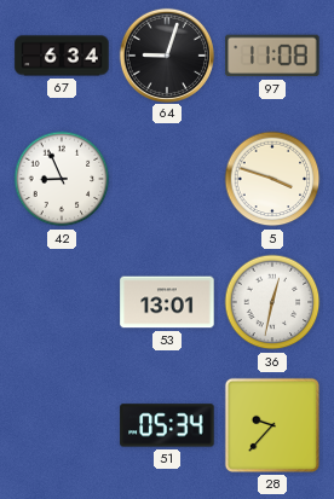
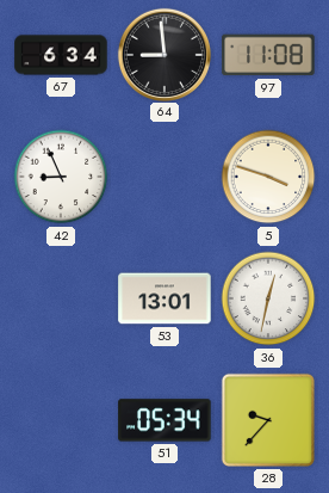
64: 9:03 -> 8:59 (163, 54)
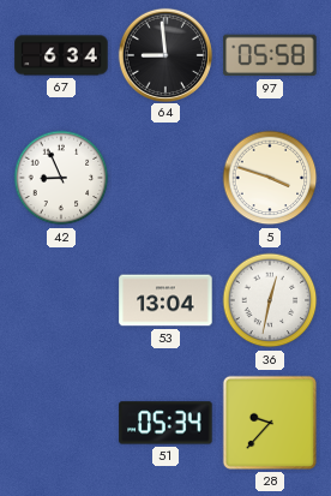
97: 11:08 -> 05:58 (270, 55)
53: 13:01 -> 13:04 (165, 300)
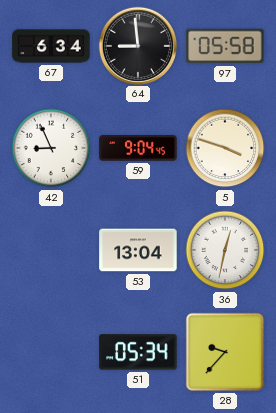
59: none -> 9:04 (138, 148)
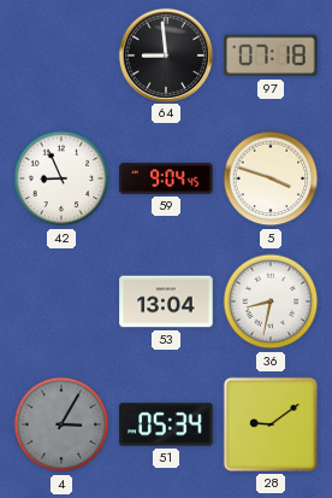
67: 6:34 -> none (51, 46)
97: 05:58 -> 07:18 (271, 55)
36: 12:32 -> 8:32 (271, 301)
4: none -> 3:05 (61, 424)
28: 9:37 -> 9:09 (271, 424)
